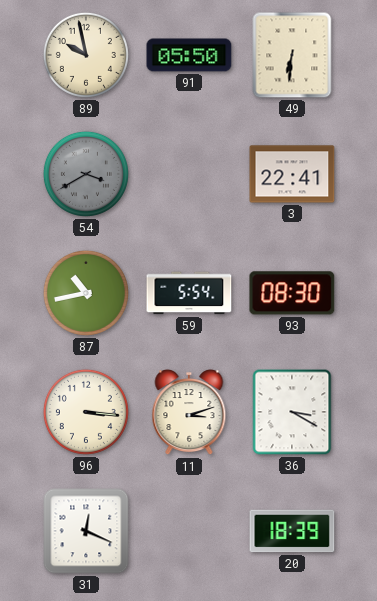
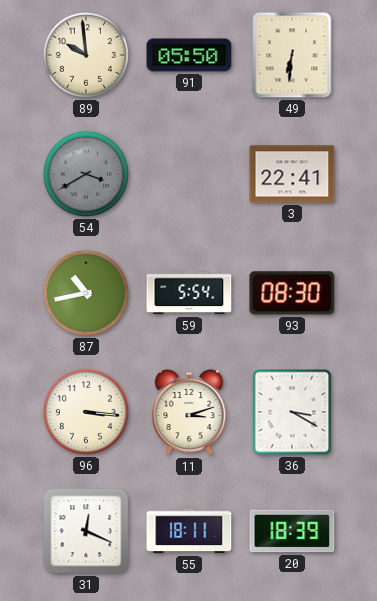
89: 9:58 -> 9:59 (86, 55)
55: none -> 18:11 (189, 531)
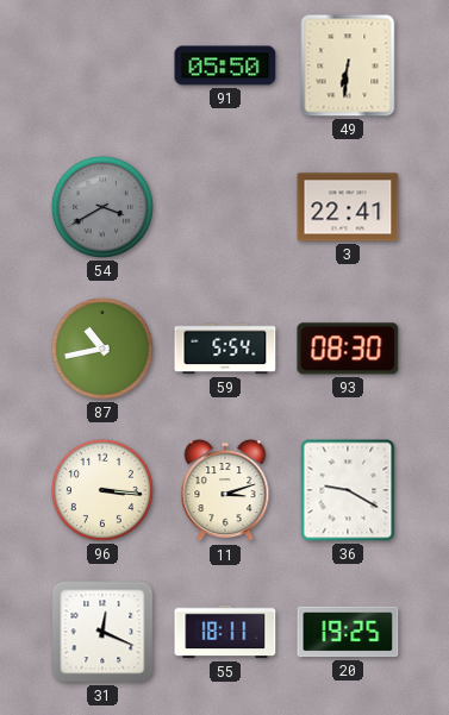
89: 9:59 -> none (86, 55)
36: 3:20 -> 9:20 (348, 490)
20: 18:39 -> 19:25 (348, 632)
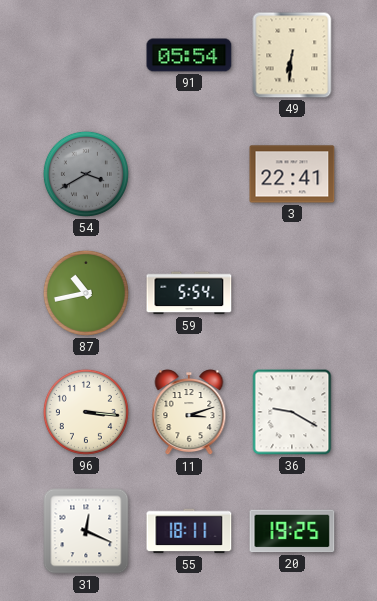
91: 05:50 -> 05:54 (189, 55)
93: 08:30 -> none (348, 349)
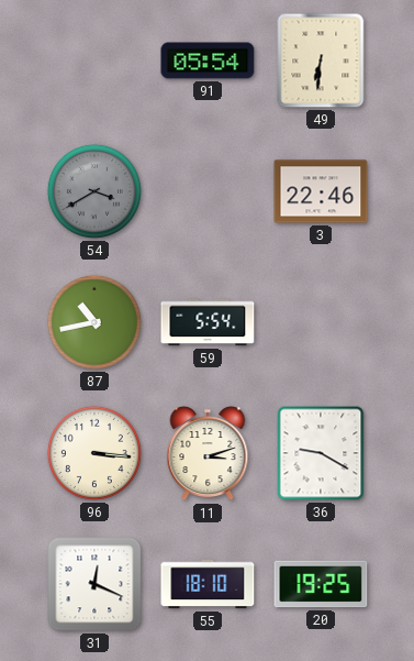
3: 22:41 -> 22:46 (321, 191)
55: 18:11 -> 18:10 (208, 584)
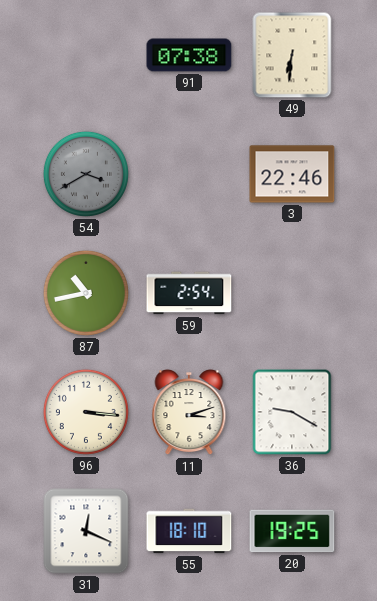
91: 05:54 -> 07:38 (189, 55)
59: 5:54 -> 2:54 (189, 293)
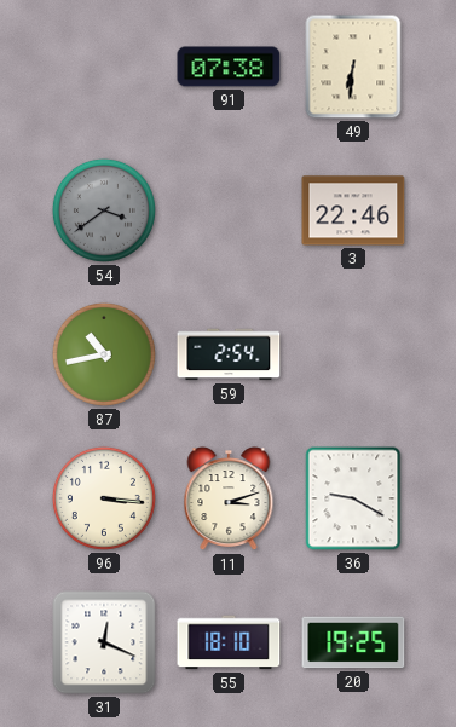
54: 3:40 -> 3:39 (104, 210)
